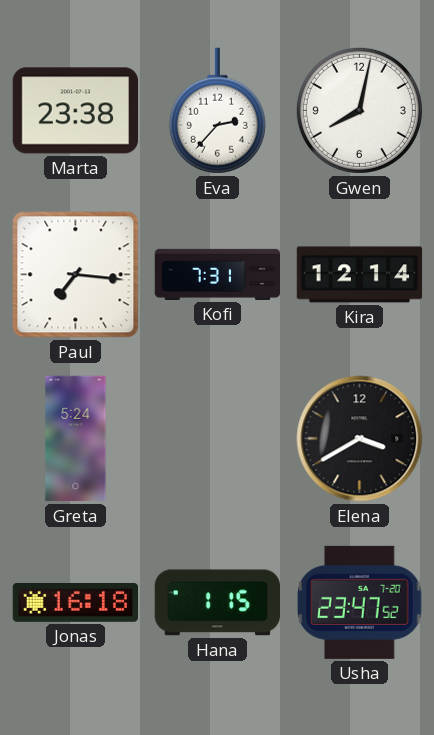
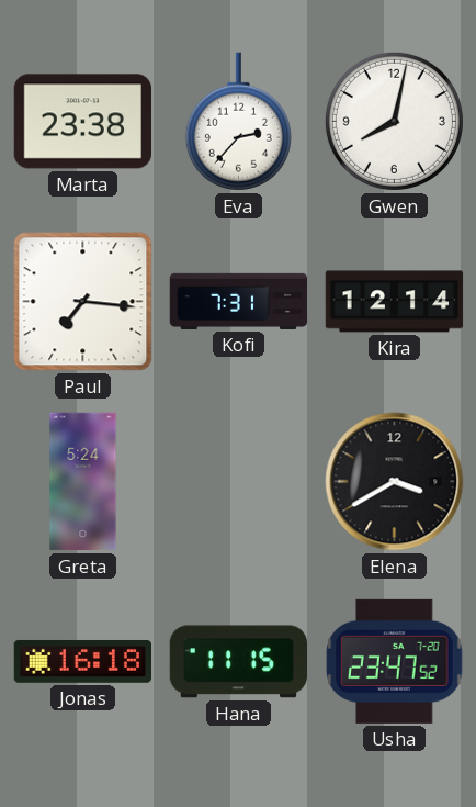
Hana: 1:15 -> 11:15 (238, 662)
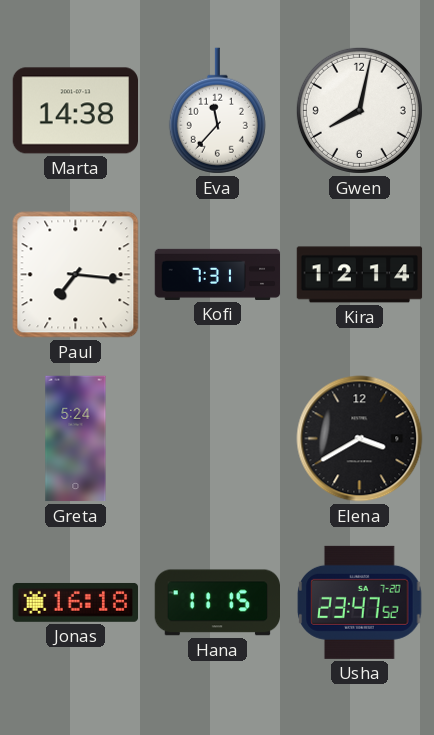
Marta: 23:38 -> 14:38 (76, 111)
Eva: 2:37 -> 11:37 (217, 111)
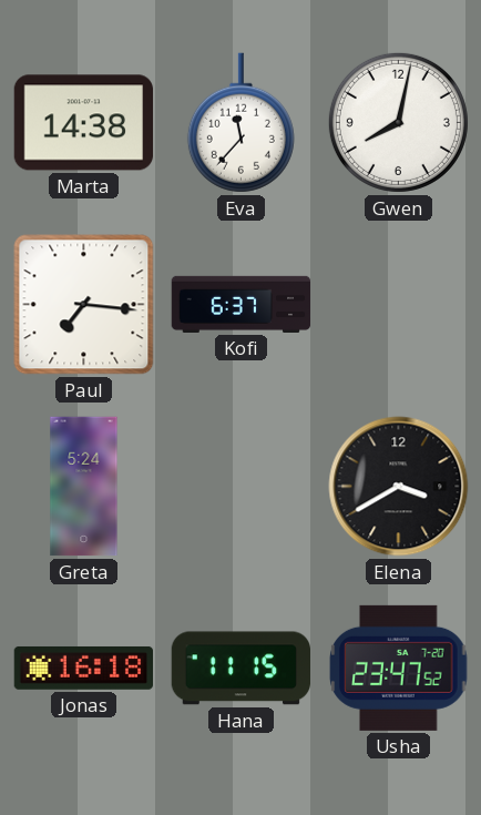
Kofi: 7:31 -> 6:37 (242, 304)
Kira: 12:14 -> none (360, 275)
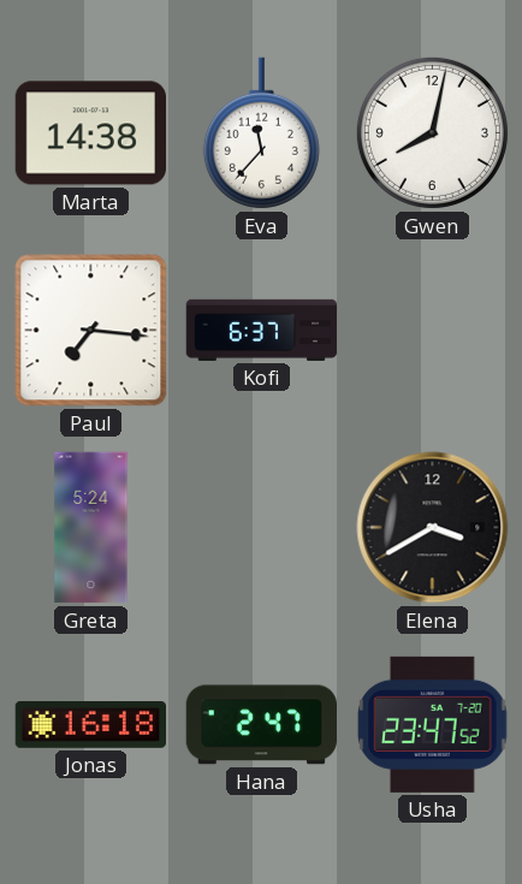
Hana: 11:15 -> 2:47 (261, 725)
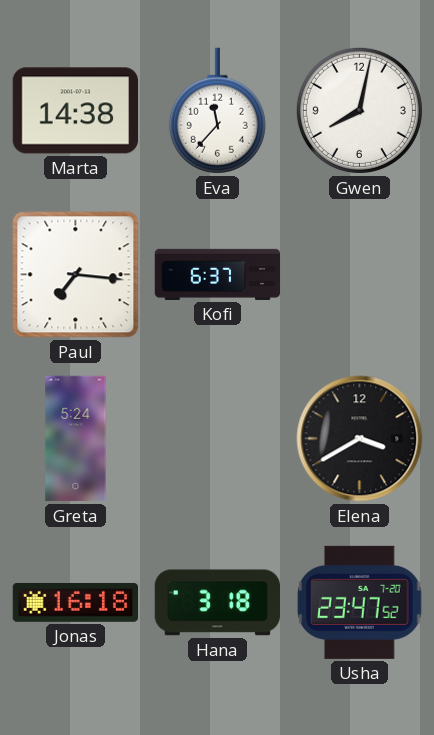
Hana: 2:47 -> 3:18 (217, 603)
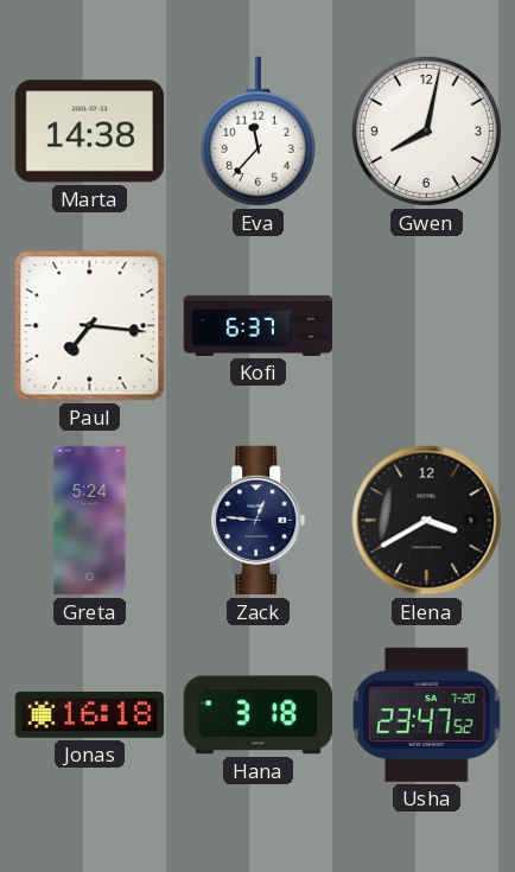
Zack: none -> 12:46 (259, 521)
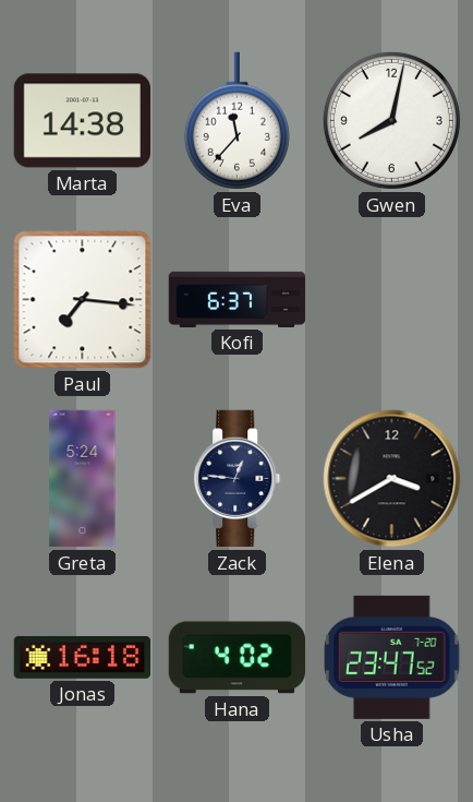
Hana: 3:18 -> 4:02 (237, 658)
